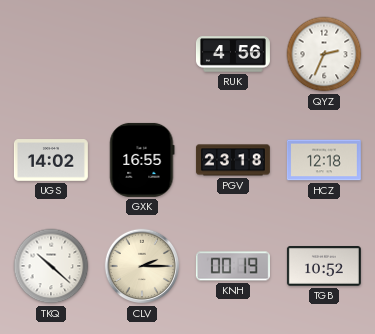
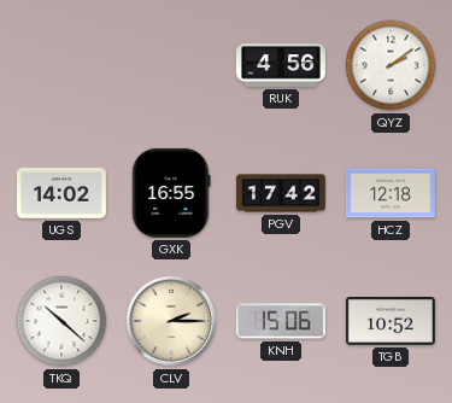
QYZ: 2:34 -> 2:09 (391, 65)
PGV: 23:18 -> 17:42 (281, 193)
KNH: 00:19 -> 15:06 (281, 321)
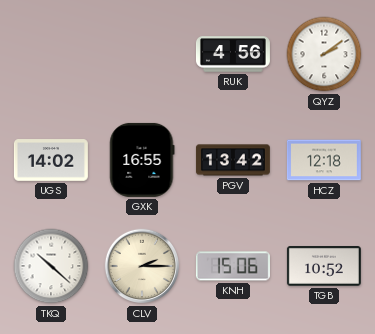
PGV: 17:42 -> 13:42 (233, 160)
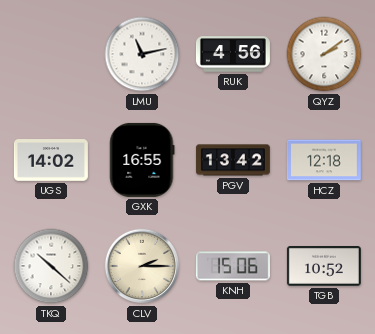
LMU: none -> 11:13 (142, 54)
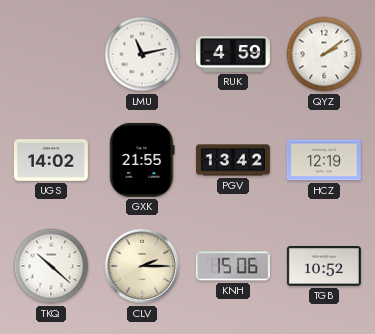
RUK: 4:56 -> 4:59 (233, 54)
GXK: 16:55 -> 21:55 (142, 160)
HCZ: 12:18 -> 12:19 (324, 160)
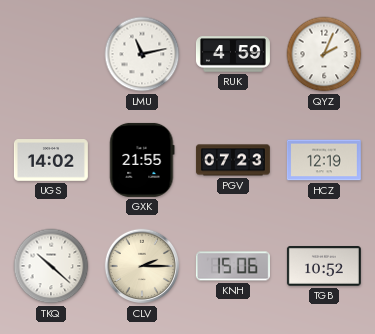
QYZ: 2:09 -> 2:04 (324, 54)
PGV: 13:42 -> 07:23 (233, 160)
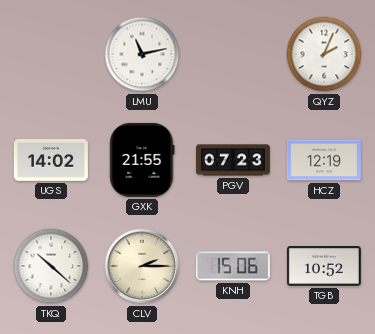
RUK: 4:59 -> none (233, 54)
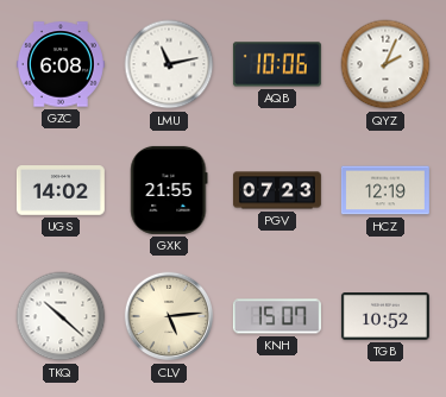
GZC: none -> 6:08 (61, 64)
AQB: none -> 10:06 (277, 64)
CLV: 2:15 -> 5:14 (169, 316)
KNH: 15:06 -> 15:07 (277, 316)
